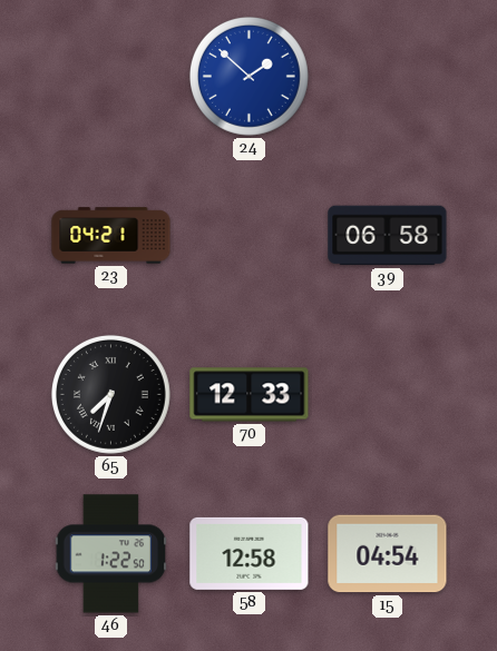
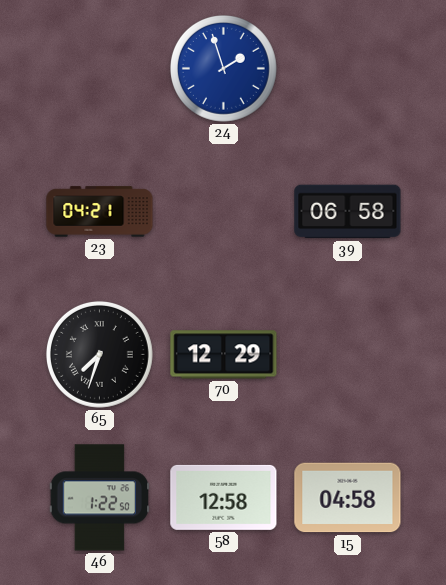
24: 1:52 -> 1:57 (223, 68)
70: 12:33 -> 12:29 (224, 355)
15: 04:54 -> 04:58 (348, 498)
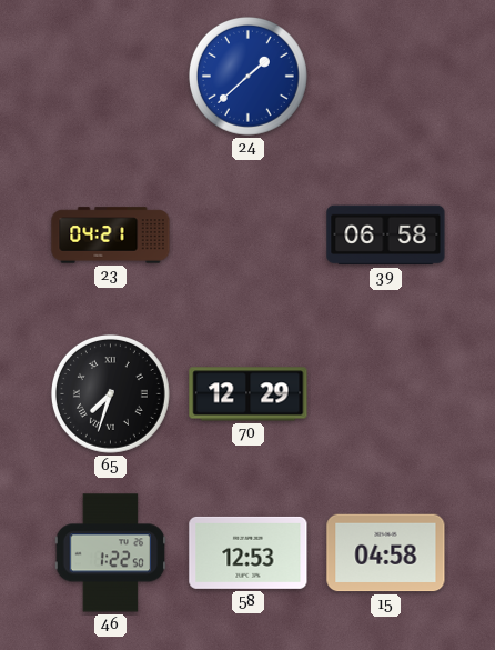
24: 1:57 -> 1:38 (247, 76)
58: 12:58 -> 12:53 (249, 552)
